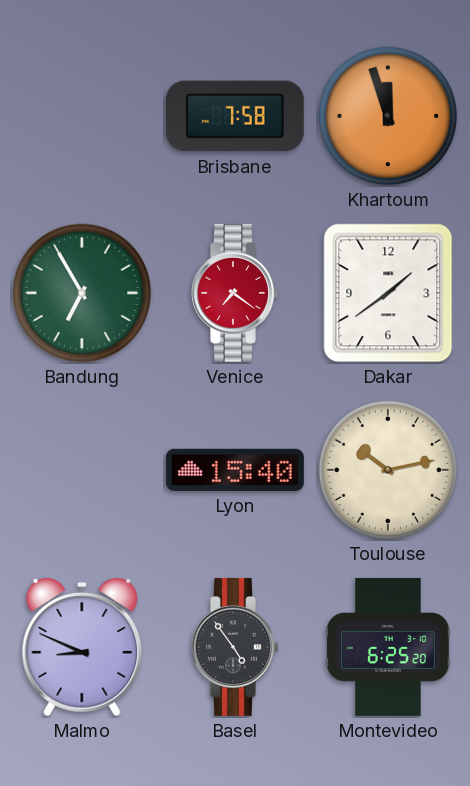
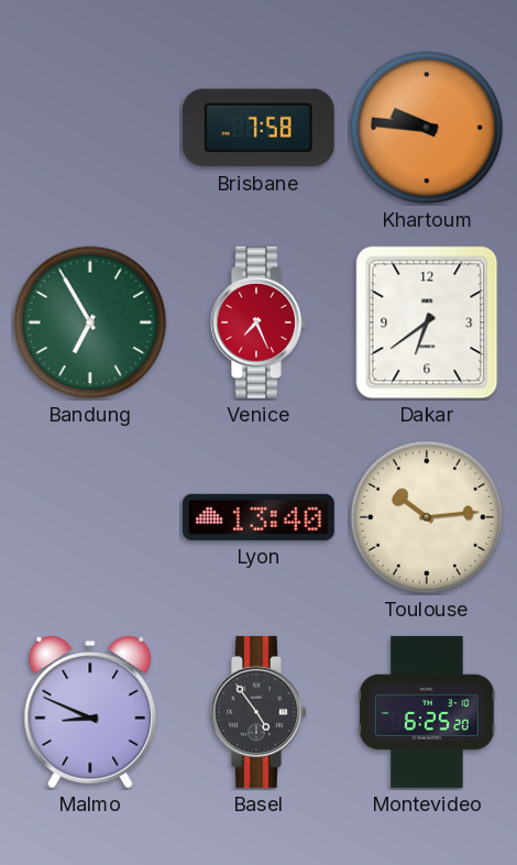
Khartoum: 11:57 -> 9:46 (427, 128)
Venice: 7:21 -> 7:26 (258, 322)
Dakar: 1:39 -> 6:39 (427, 322)
Lyon: 15:40 -> 13:40 (258, 517)
Toulouse: 10:13 -> 10:14 (427, 517)
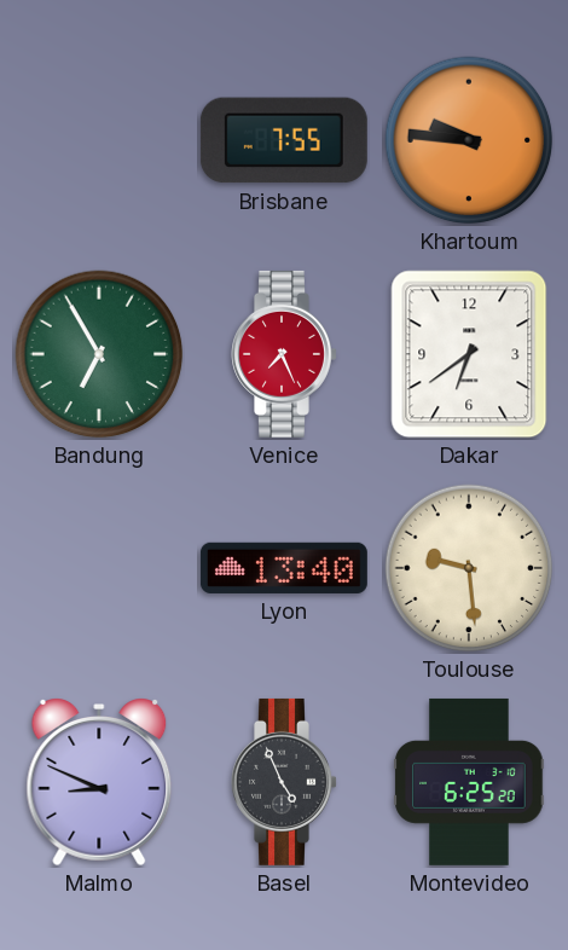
Brisbane: 7:58 -> 7:55 (284, 140)
Toulouse: 10:14 -> 9:29 (469, 568)
Basel: 4:54 -> 4:56 (284, 782)
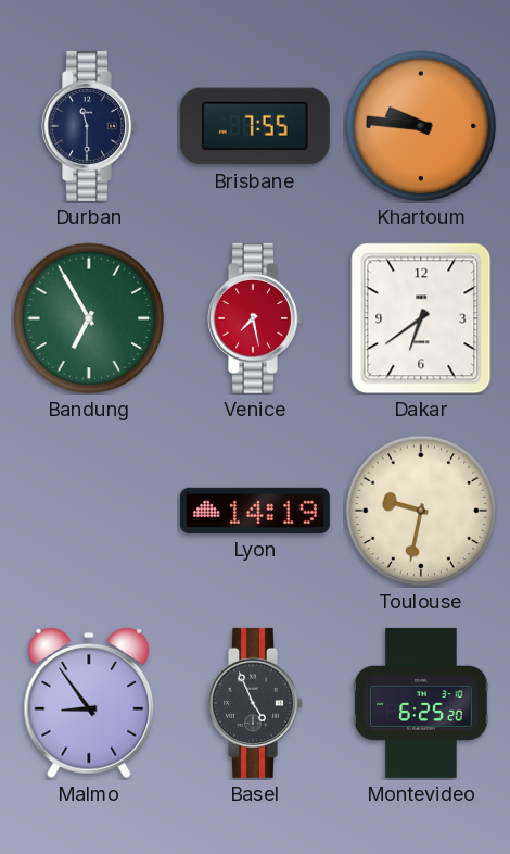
Durban: none -> 11:30 (89, 126)
Venice: 7:26 -> 7:28 (255, 318)
Lyon: 13:40 -> 14:19 (255, 511)
Toulouse: 9:29 -> 9:32 (421, 511)
Malmo: 8:49 -> 8:54 (89, 703)
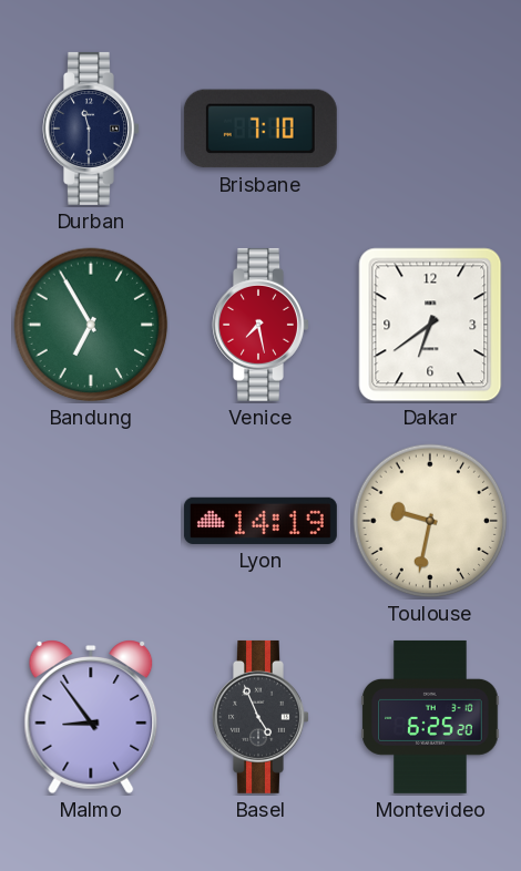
Brisbane: 7:55 -> 7:10 (260, 129)
Khartoum: 9:46 -> none (421, 126)
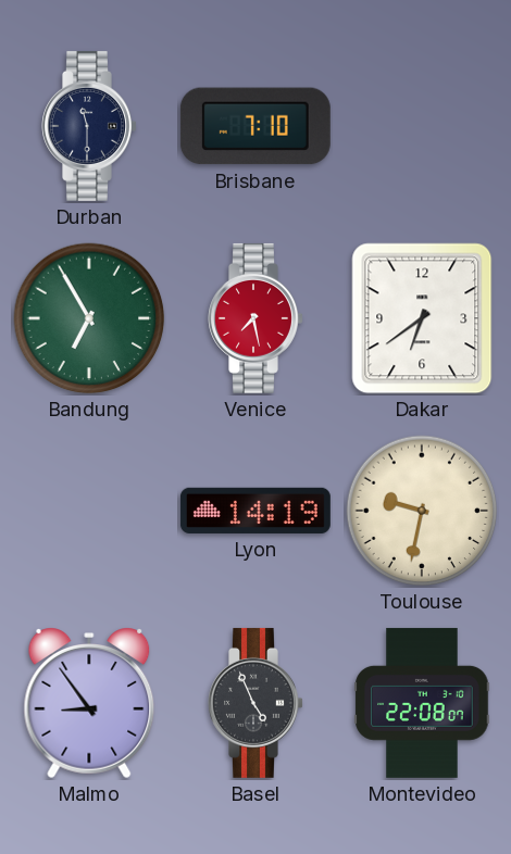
Montevideo: 6:25 -> 22:08 (422, 703)
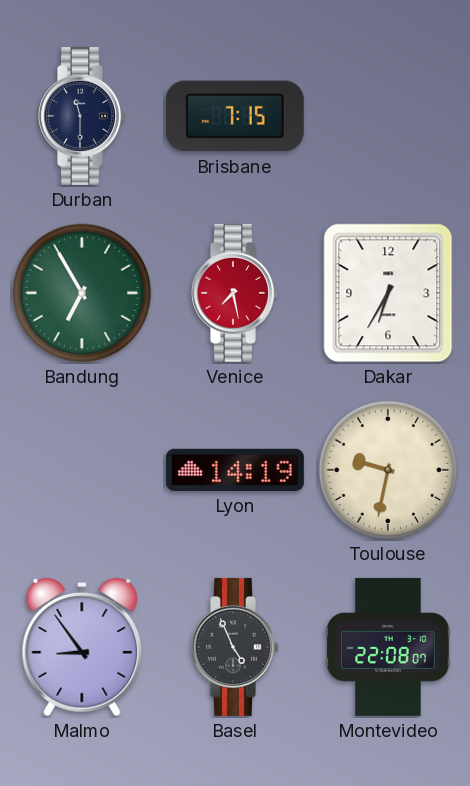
Brisbane: 7:10 -> 7:15 (235, 116)
Dakar: 6:39 -> 6:35 (388, 293)
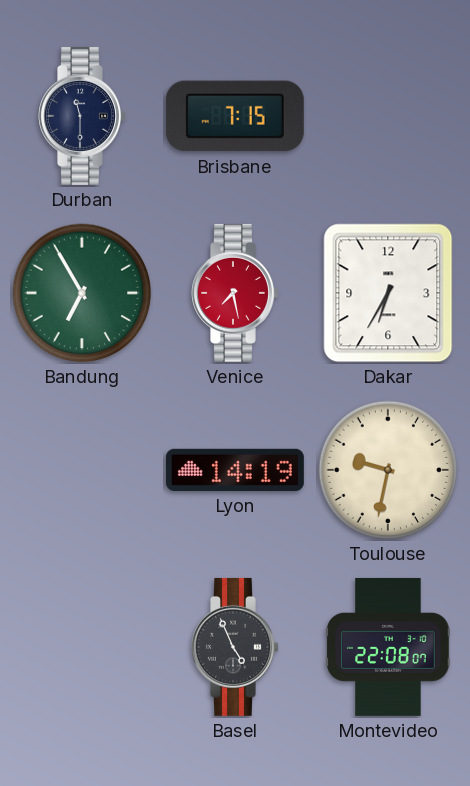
Malmo: 8:54 -> none (82, 647)
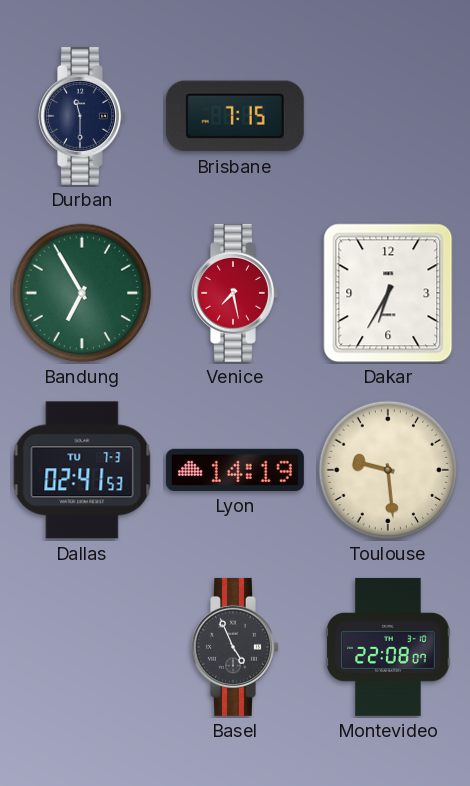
Dallas: none -> 02:41 (82, 470)
Toulouse: 9:32 -> 9:29 (388, 470)
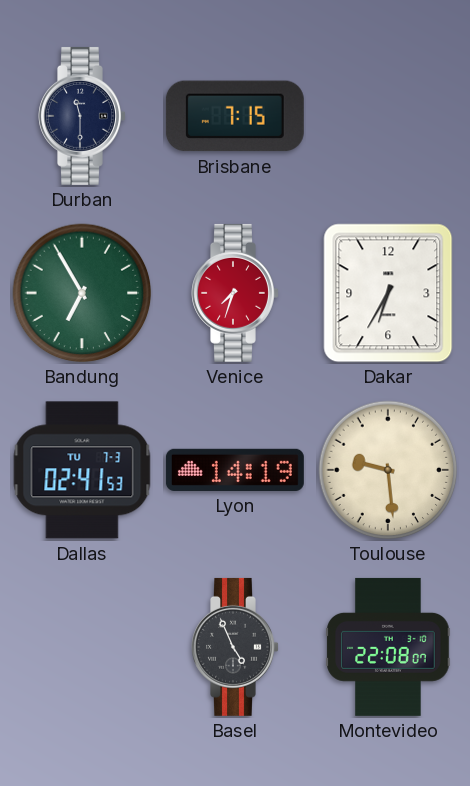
Venice: 7:28 -> 7:33 (235, 293)
